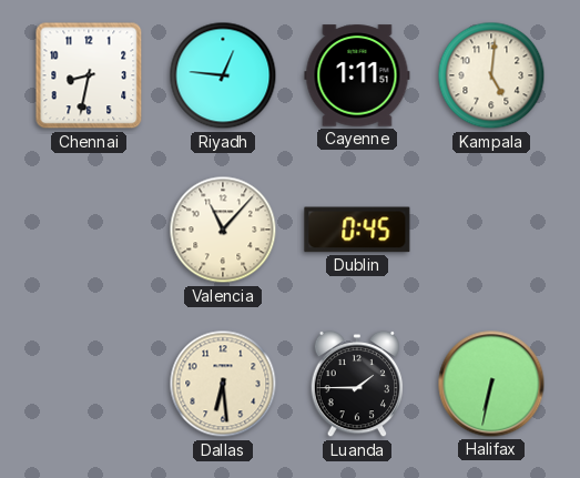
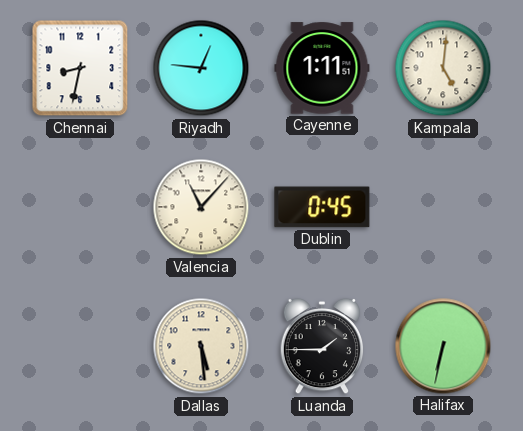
Dallas: 6:29 -> 5:29 (201, 346)
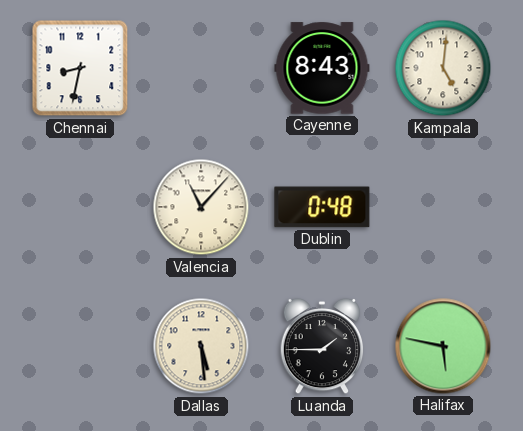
Riyadh: 12:46 -> none (201, 68)
Cayenne: 1:11 -> 8:43 (322, 68)
Dublin: 0:45 -> 0:48 (322, 207)
Halifax: 6:32 -> 5:47 (443, 346)
